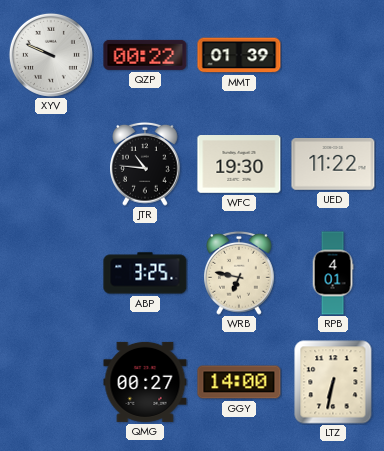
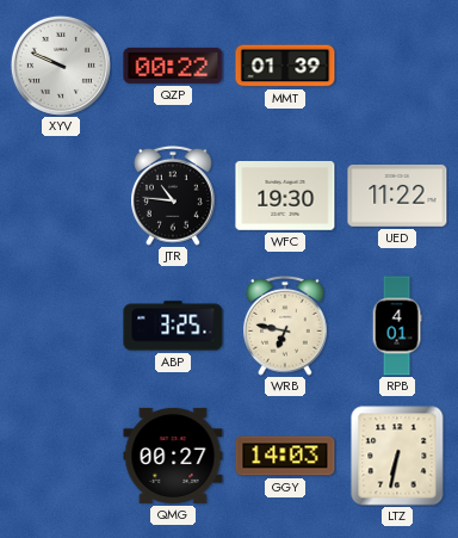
GGY: 14:00 -> 14:03 (285, 456)
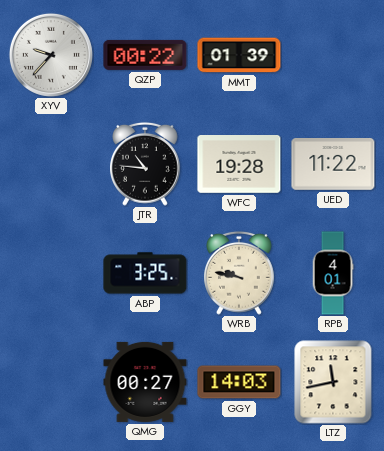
XYV: 9:49 -> 9:37 (51, 55)
WFC: 19:30 -> 19:28 (239, 165)
WRB: 6:47 -> 9:47 (240, 273)
LTZ: 6:32 -> 11:43 (333, 382)
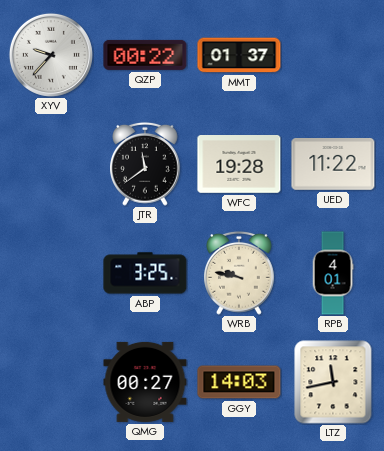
MMT: 01:39 -> 01:37 (239, 55)
JTR: 10:46 -> 11:39 (146, 164)
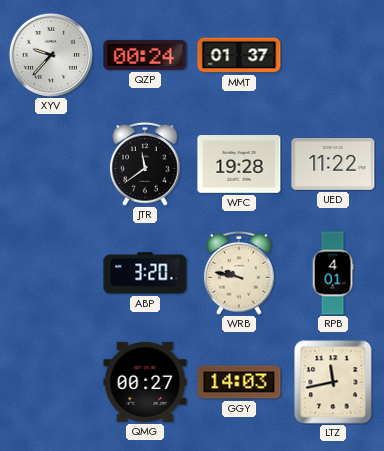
QZP: 00:22 -> 00:24 (145, 55)
ABP: 3:25 -> 3:20 (145, 273)
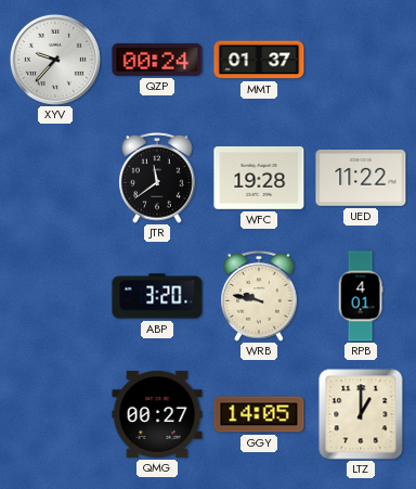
GGY: 14:03 -> 14:05 (259, 414)
LTZ: 11:43 -> 1:00 (361, 414)
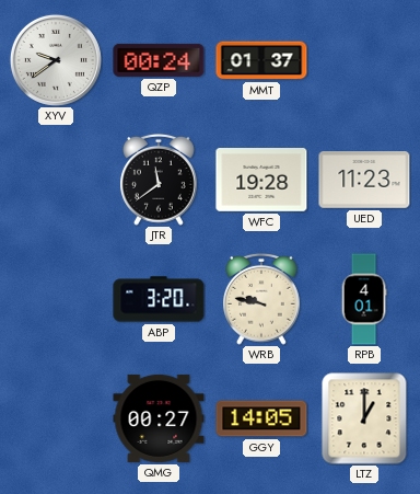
XYV: 9:37 -> 9:39 (56, 60)
UED: 11:22 -> 11:23 (364, 181)
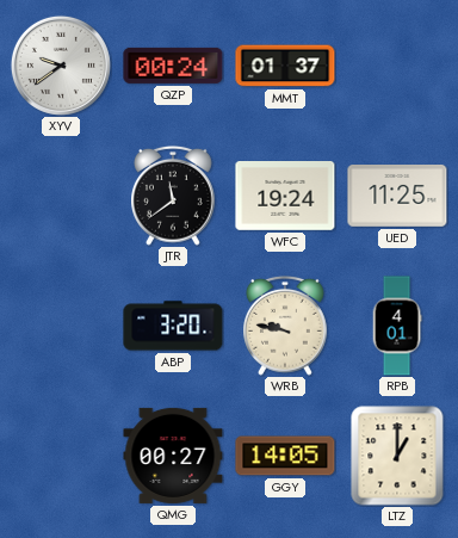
WFC: 19:28 -> 19:24 (285, 197)
UED: 11:23 -> 11:25 (397, 197)
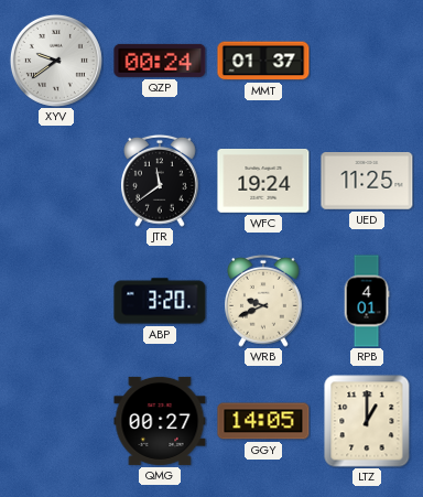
WRB: 9:47 -> 9:41 (264, 301)
